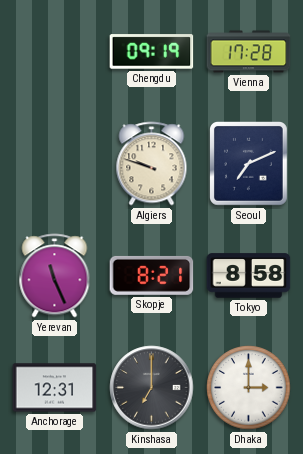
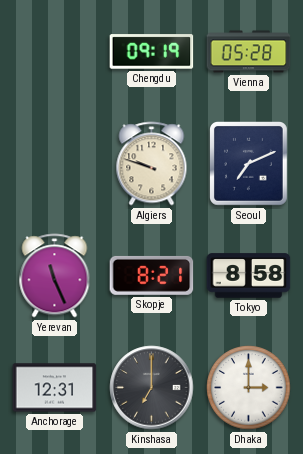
Vienna: 17:28 -> 05:28 (249, 52)
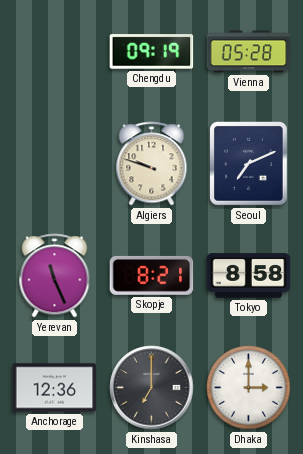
Anchorage: 12:31 -> 12:36 (55, 388)
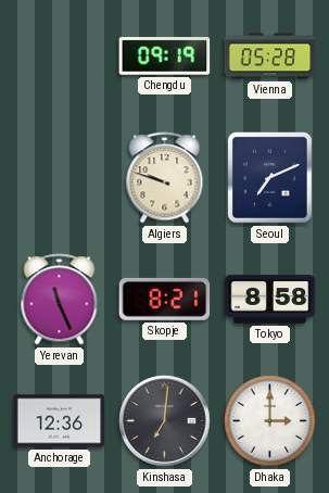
Kinshasa: 7:00 -> 7:01 (165, 421)
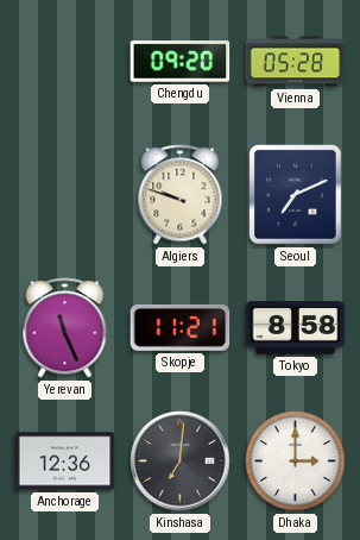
Chengdu: 09:19 -> 09:20 (181, 62)
Skopje: 8:21 -> 11:21 (181, 327)
